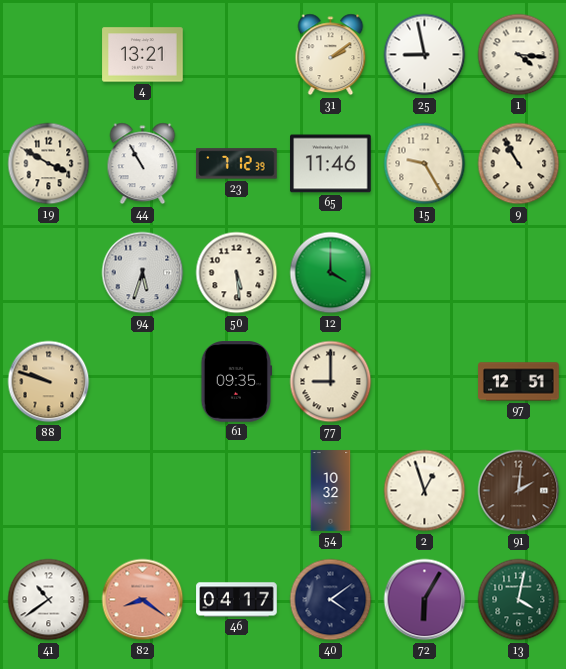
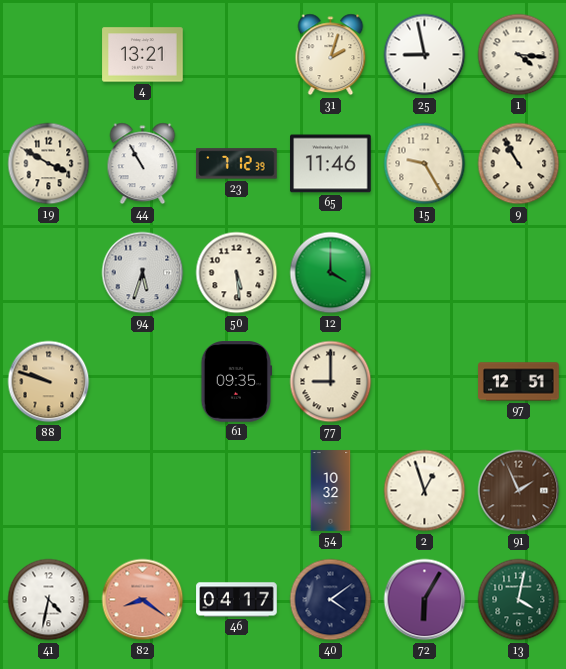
31: 2:09 -> 2:03 (331, 55)
91: 2:01 -> 1:56 (519, 491)
41: 10:39 -> 4:32 (49, 600)
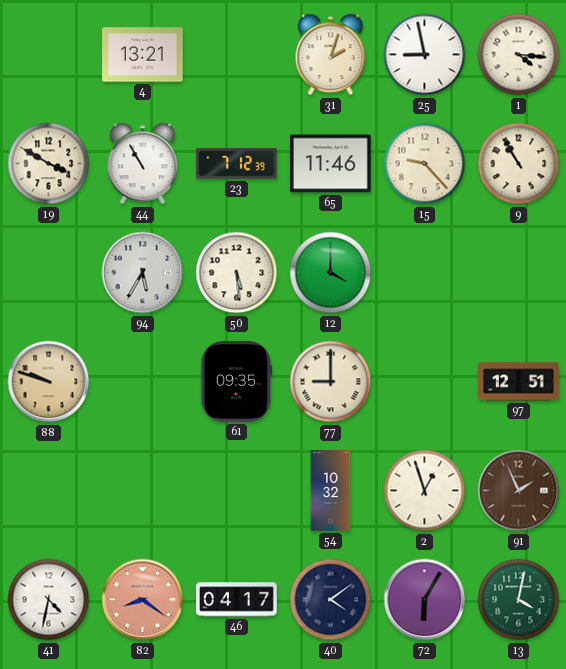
15: 9:25 -> 9:23 (425, 164)
94: 5:33 -> 5:35 (143, 273)
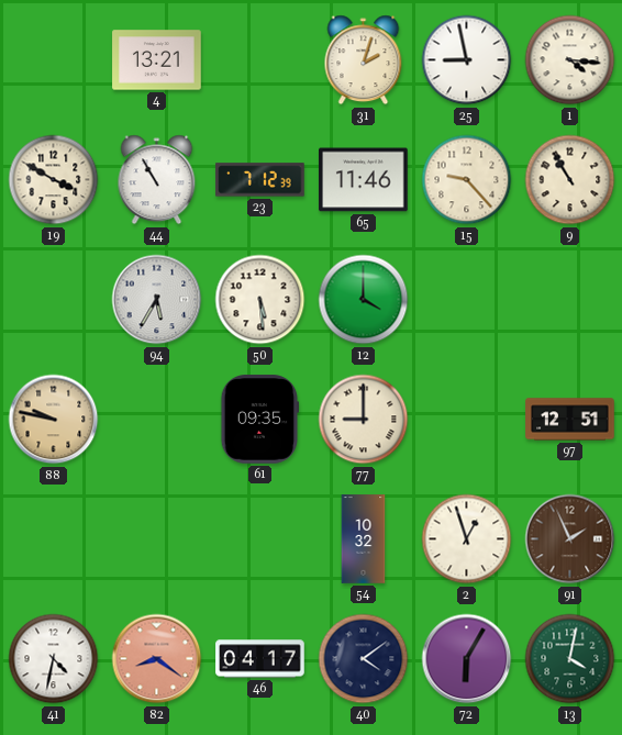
88: 9:48 -> 9:47 (54, 420)
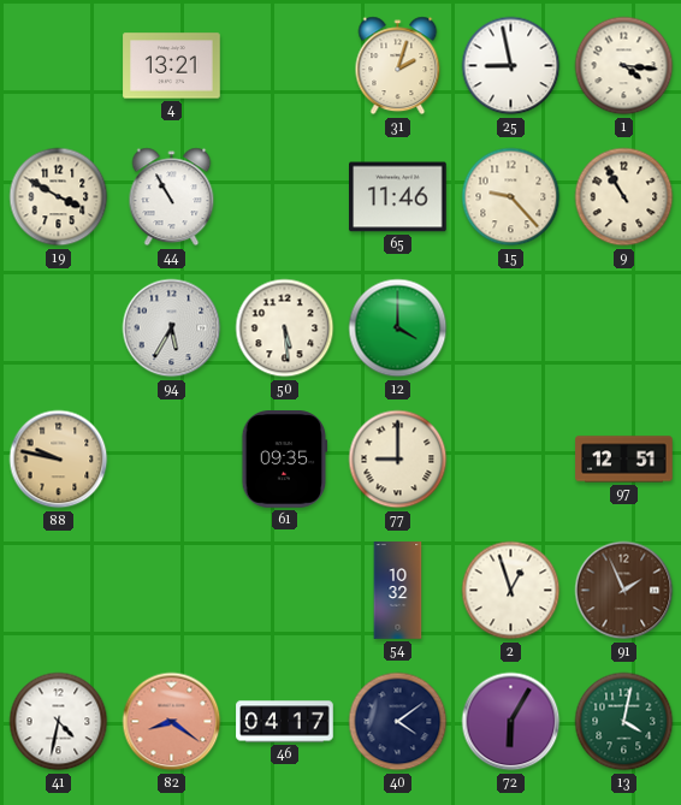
23: 7:12 -> none (260, 180)
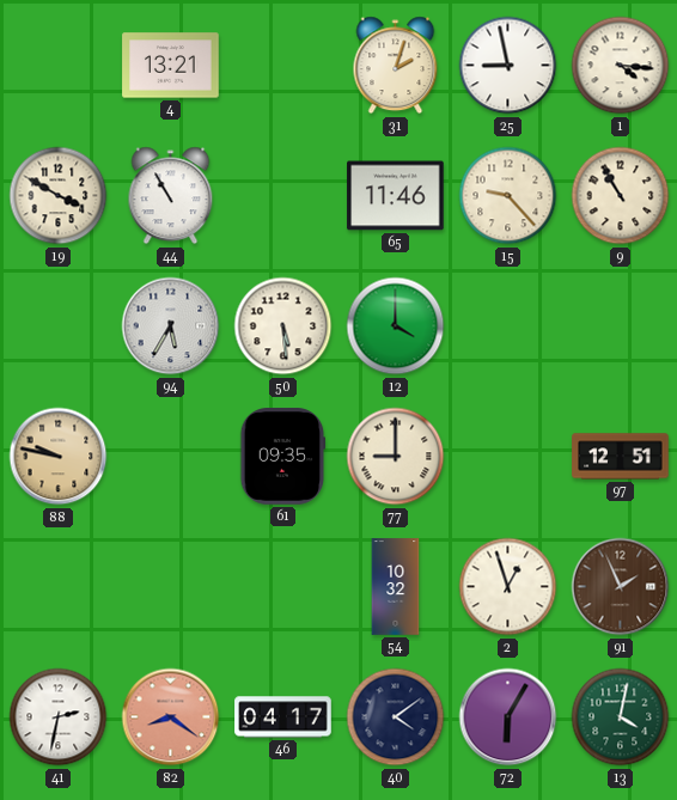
41: 4:32 -> 2:32 (59, 717)
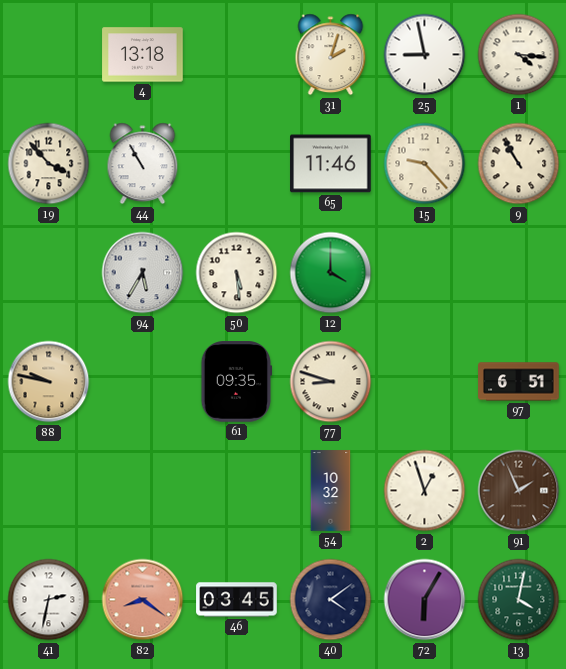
4: 13:21 -> 13:18 (143, 55)
19: 3:50 -> 3:53 (49, 164)
77: 9:00 -> 8:48 (331, 382)
97: 12:51 -> 6:51 (519, 382)
46: 04:17 -> 03:45 (237, 600)
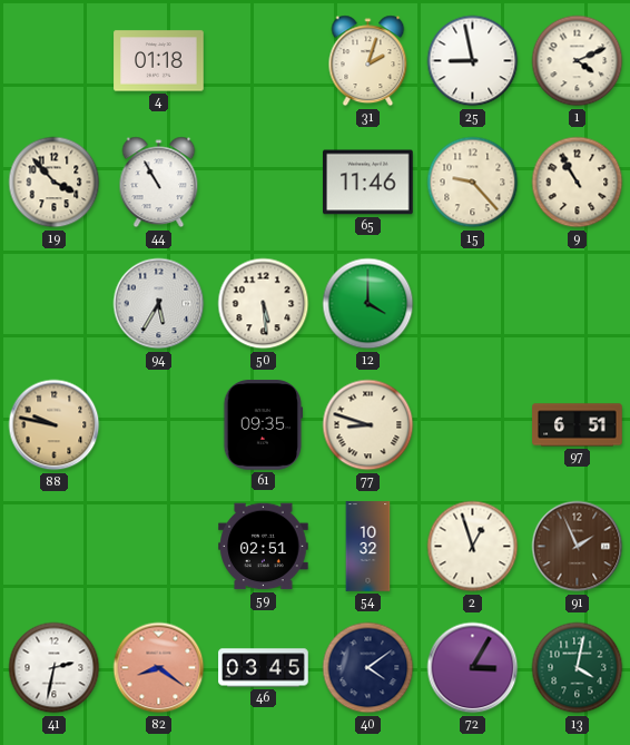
4: 13:18 -> 01:18 (159, 61)
1: 4:16 -> 4:11 (578, 61)
59: none -> 02:51 (264, 547)
72: 6:05 -> 3:05 (473, 668)
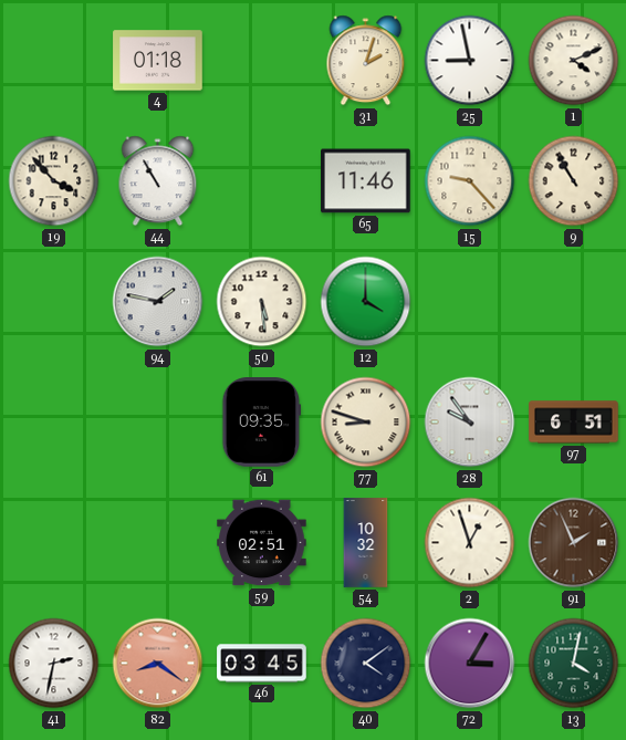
94: 5:35 -> 1:47 (158, 302)
88: 9:47 -> none (55, 425)
28: none -> 9:54 (470, 423)
